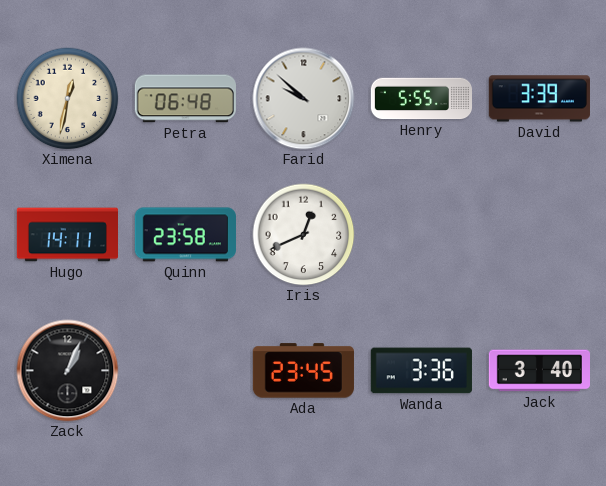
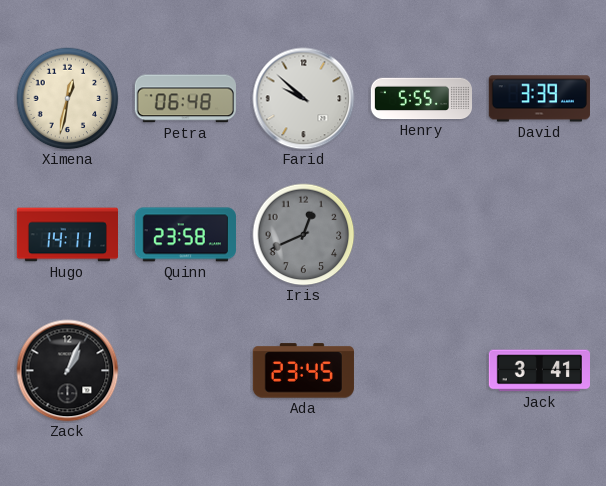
Iris dial: white -> grey (304, 235)
Wanda: 3:36 -> none (421, 371)
Jack: 3:40 -> 3:41 (539, 371)
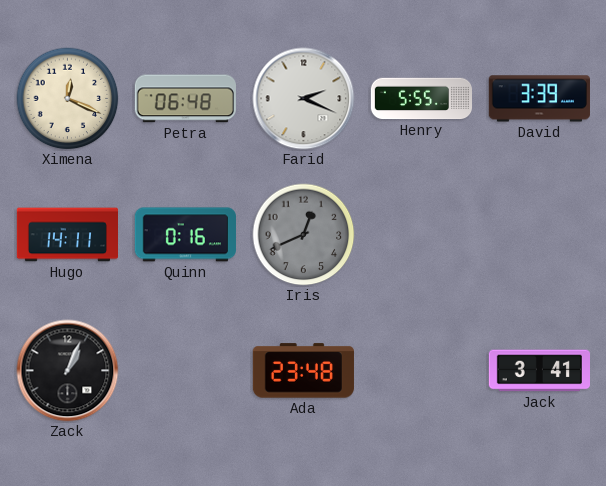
Ximena: 12:32 -> 12:19 (68, 99)
Farid: 9:52 -> 2:19 (304, 99)
Quinn: 23:58 -> 0:16 (185, 235)
Ada: 23:45 -> 23:48 (303, 371)
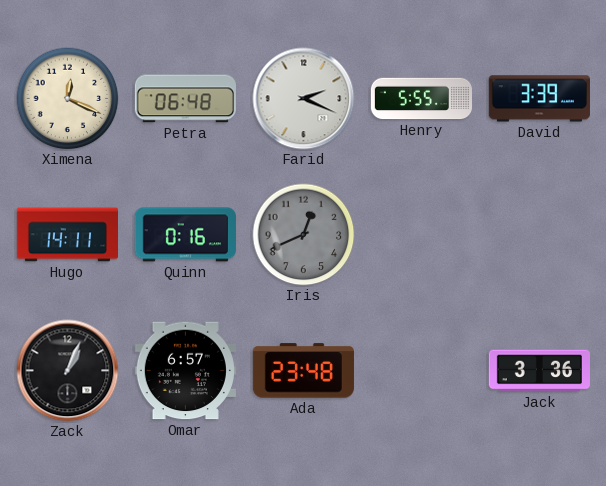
Omar: none -> 6:57 (185, 371)
Jack: 3:41 -> 3:36 (539, 371)
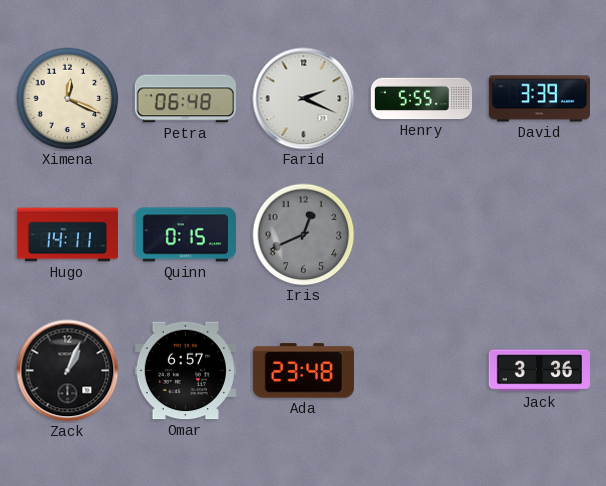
Quinn: 0:16 -> 0:15 (185, 235)
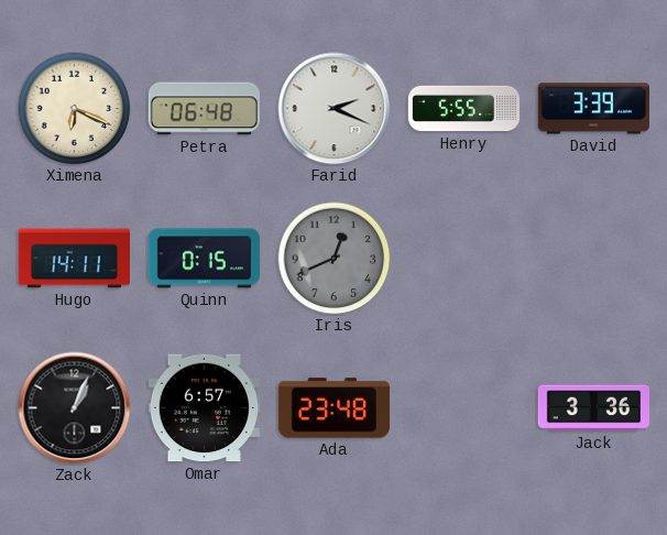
Ximena: 12:19 -> 6:19 (75, 109)
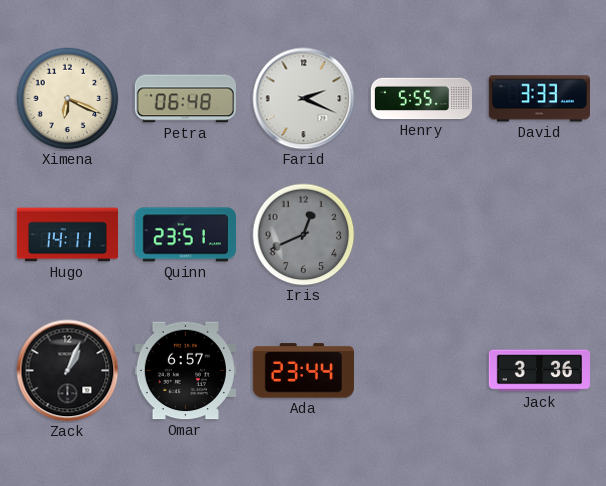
David: 3:39 -> 3:33 (539, 99)
Quinn: 0:15 -> 23:51 (185, 235)
Ada: 23:48 -> 23:44 (303, 371)
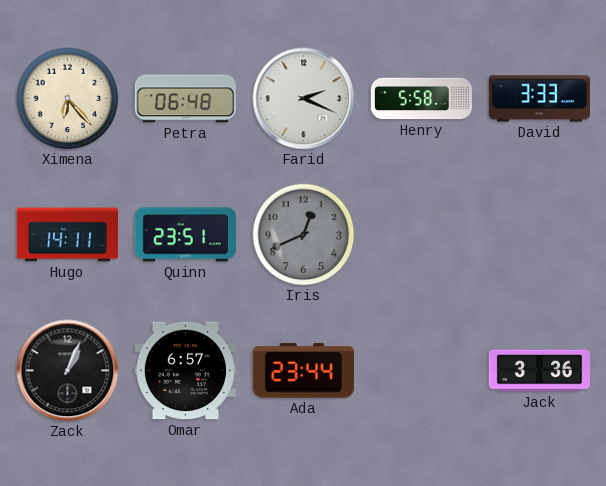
Ximena: 6:19 -> 6:23 (68, 99)
Henry: 5:55 -> 5:58 (421, 99)
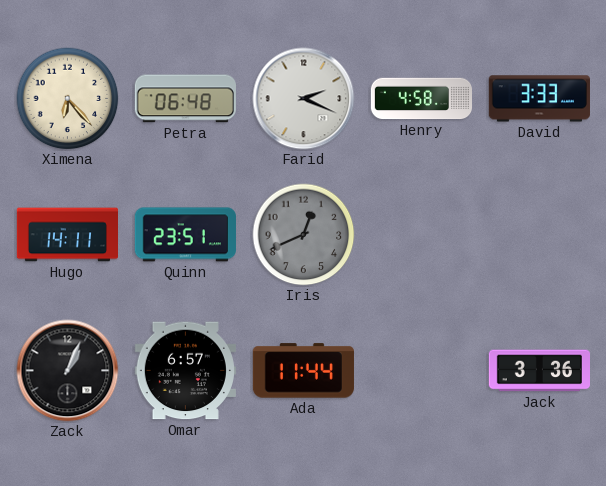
Henry: 5:58 -> 4:58 (421, 99)
Ada: 23:44 -> 11:44 (303, 371)
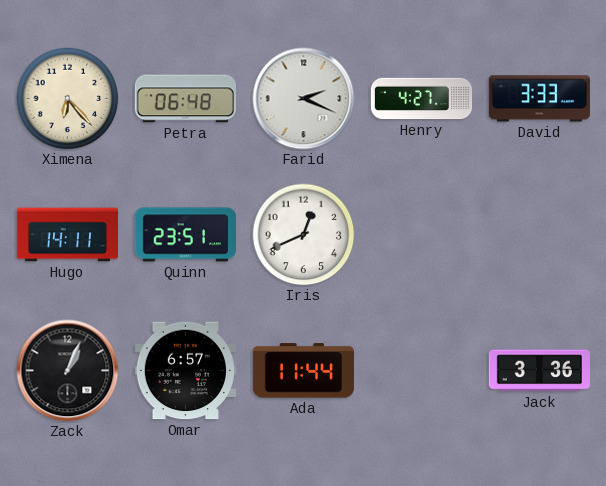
Henry: 4:58 -> 4:27 (421, 99)
Iris dial: grey -> white (304, 235)
